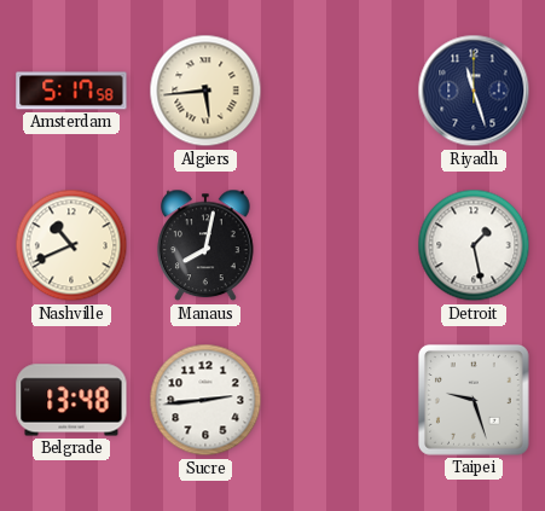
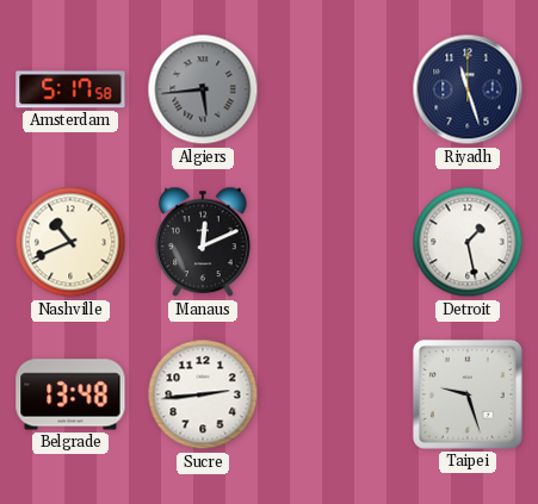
Algiers dial: cream -> grey (203, 89)
Manaus: 8:02 -> 12:11 (204, 242)
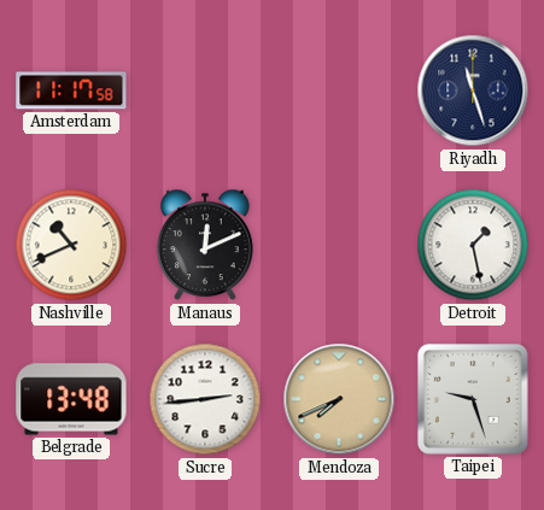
Amsterdam: 5:17 -> 11:17 (71, 90)
Algiers: 5:44 -> none (203, 89)
Mendoza: none -> 7:41 (339, 399)
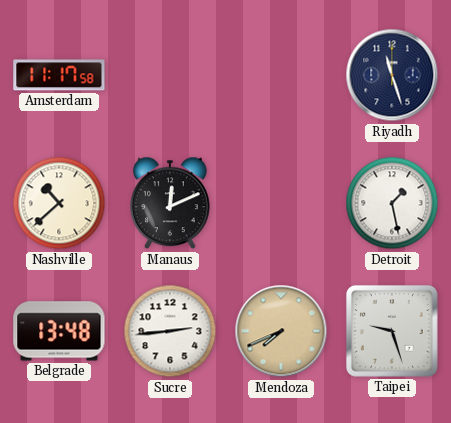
Nashville: 10:41 -> 10:38 (59, 203)
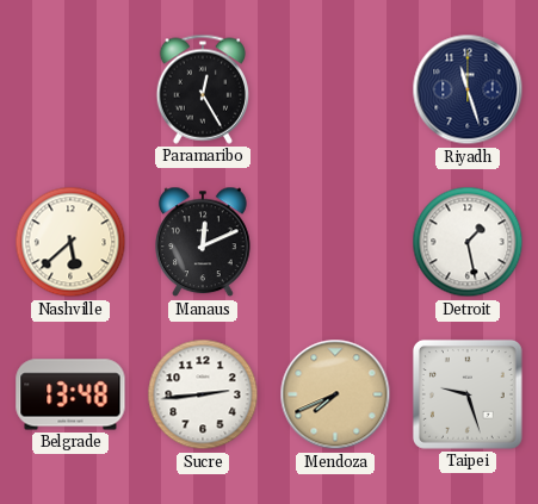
Amsterdam: 11:17 -> none (59, 75)
Paramaribo: none -> 12:25 (202, 89)
Nashville: 10:38 -> 5:38 (70, 242)
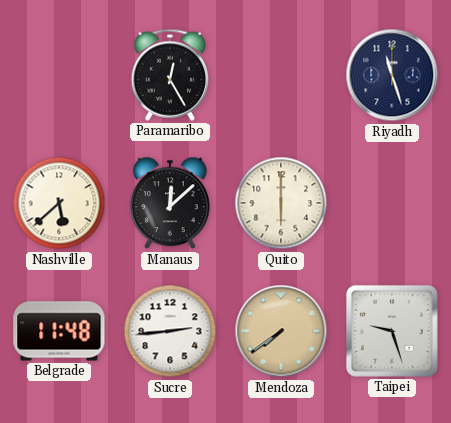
Manaus: 12:11 -> 12:08 (171, 203)
Quito: none -> 6:00 (281, 203)
Detroit: 1:28 -> none (468, 242)
Belgrade: 13:48 -> 11:48 (59, 331)
Mendoza: 7:41 -> 7:39 (281, 331)
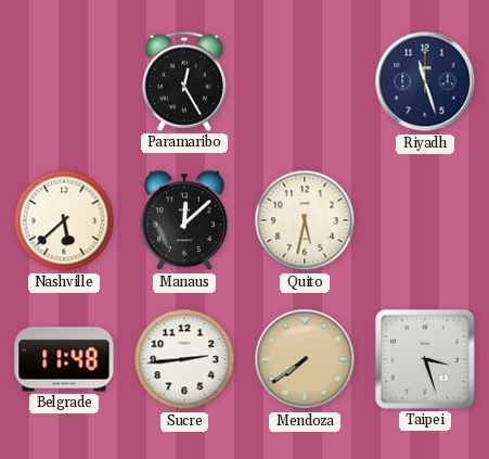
Quito: 6:00 -> 5:32 (305, 220)
Taipei: 9:27 -> 3:27 (425, 359)
